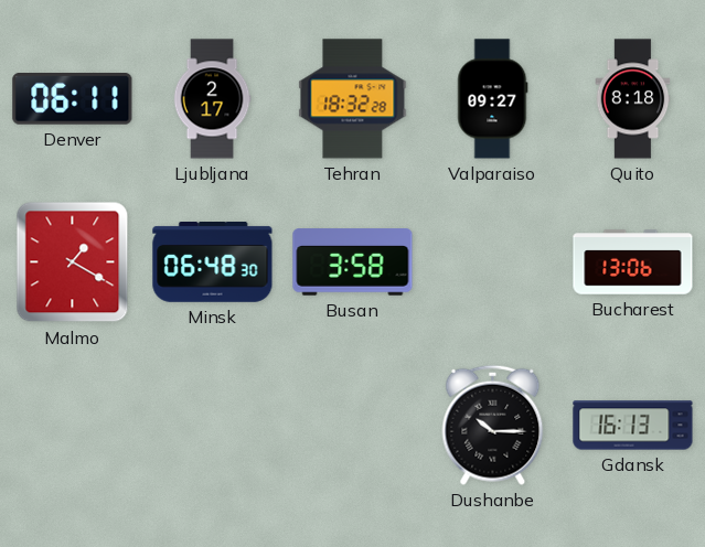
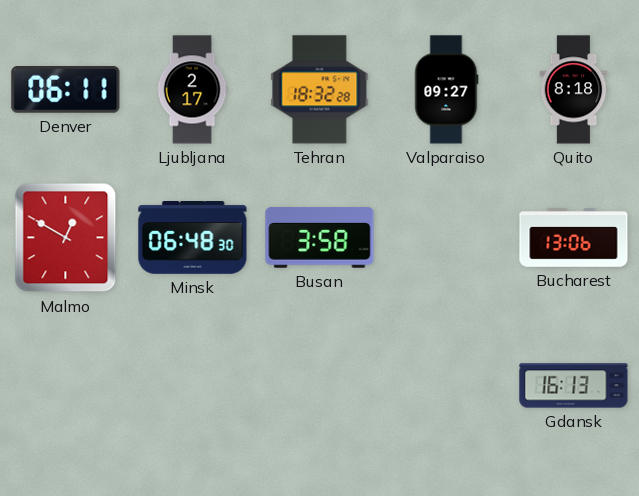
Malmo: 1:20 -> 12:50 (66, 238)
Dushanbe: 10:15 -> none (493, 425)
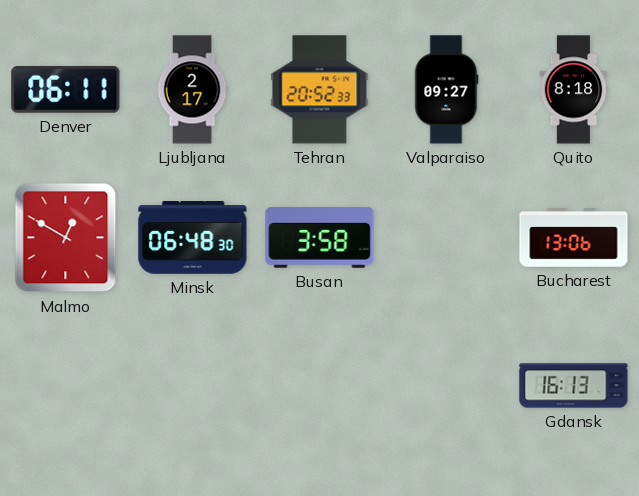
Tehran: 18:32 -> 20:52 (320, 90)
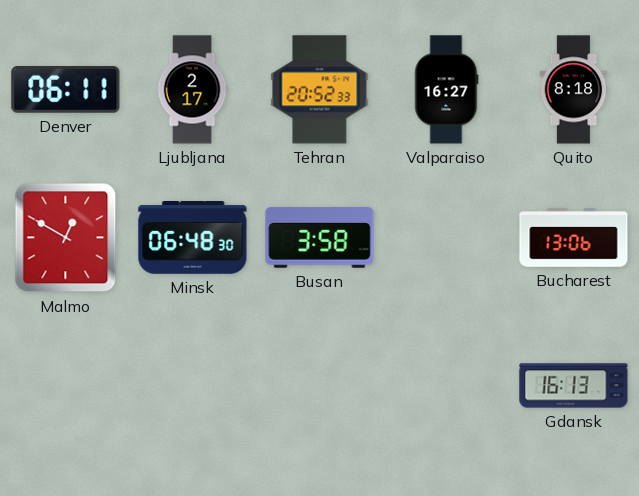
Valparaiso: 09:27 -> 16:27 (447, 90)
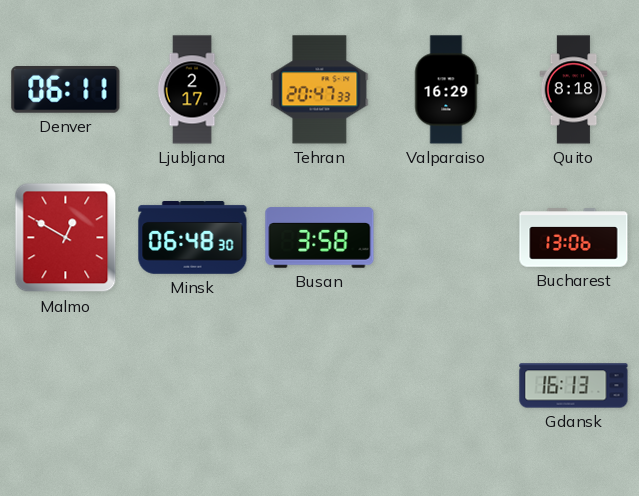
Tehran: 20:52 -> 20:47 (320, 90)
Valparaiso: 16:27 -> 16:29 (447, 90)
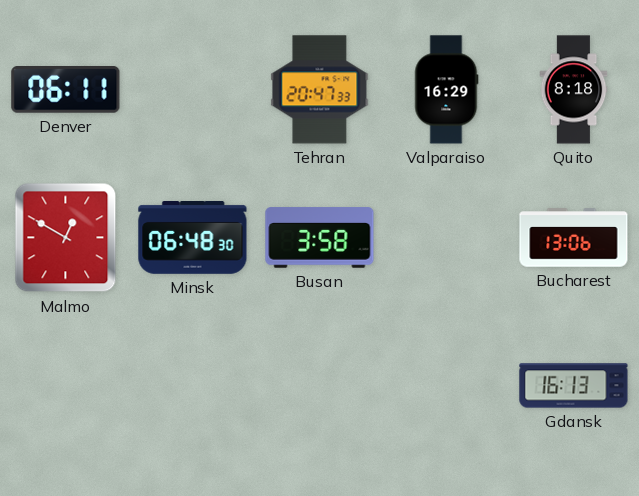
Ljubljana: 2:17 -> none (192, 90)
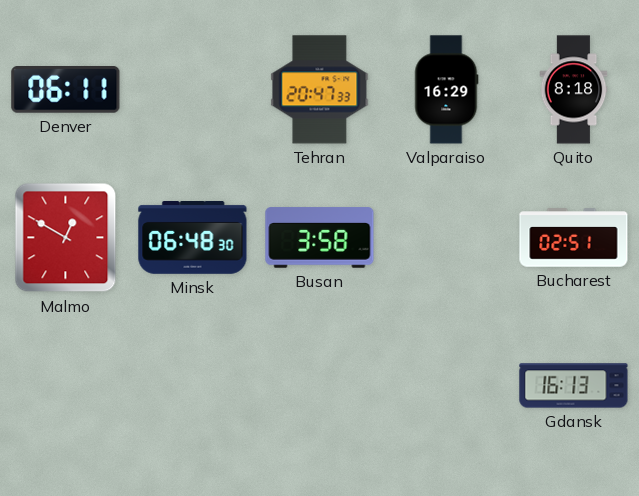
Bucharest: 13:06 -> 02:51 (574, 238)
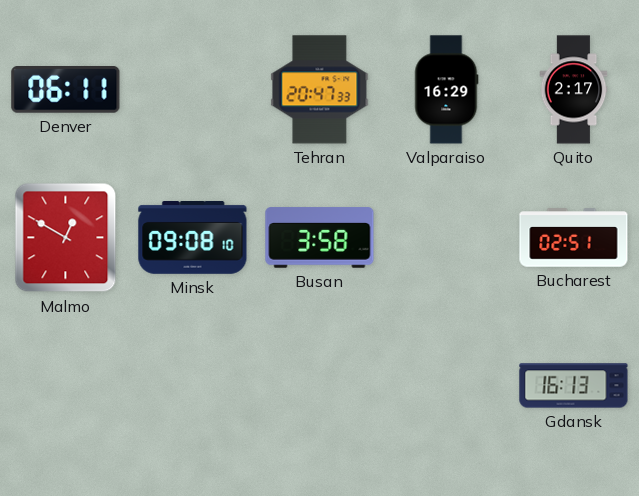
Quito: 8:18 -> 2:17 (574, 90)
Minsk: 06:48 -> 09:08 (193, 238)
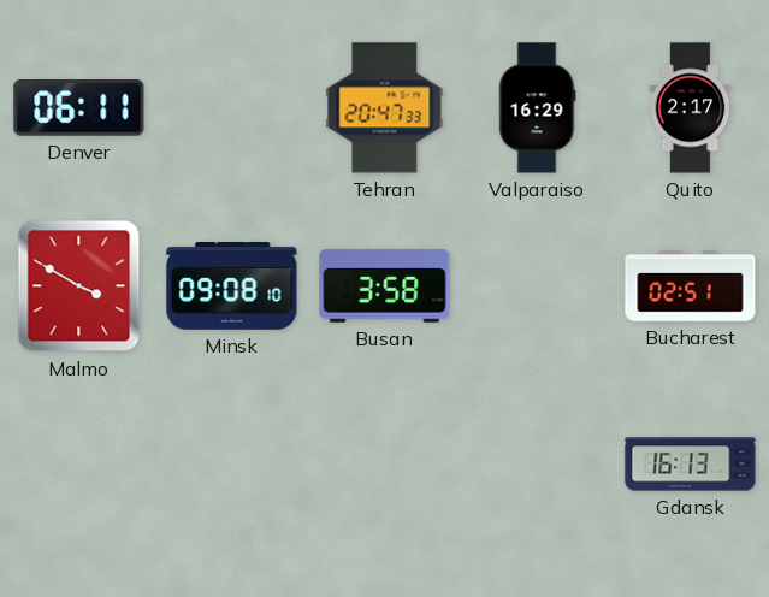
Malmo: 12:50 -> 3:50 (79, 286)
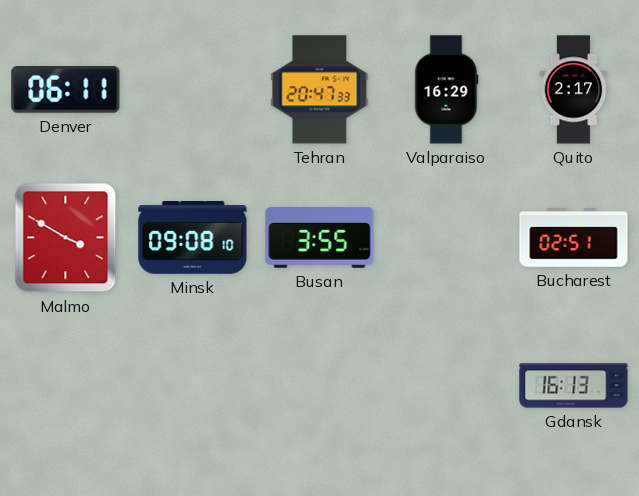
Busan: 3:58 -> 3:55 (320, 238)
